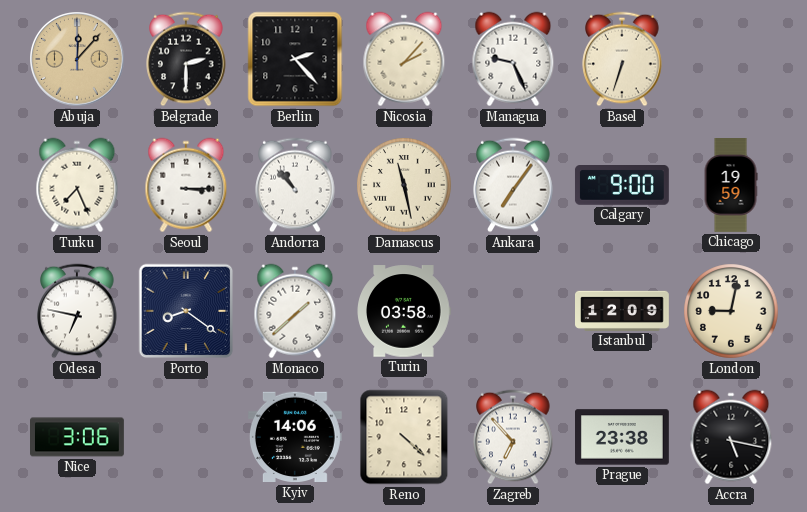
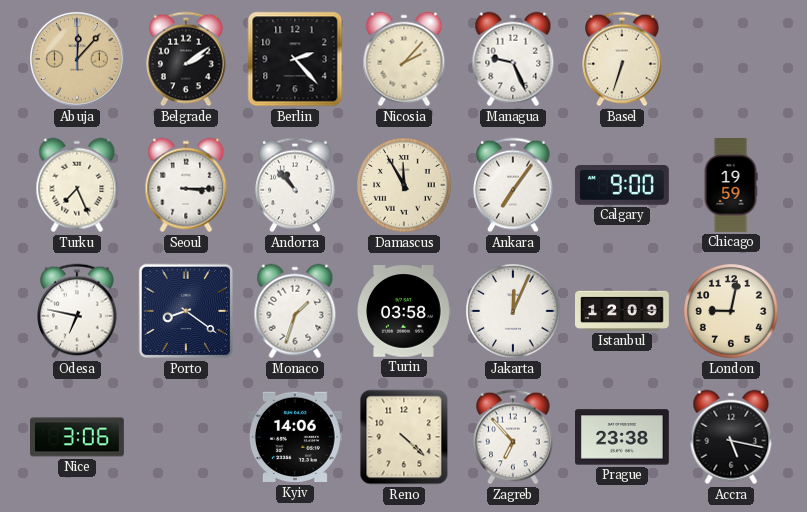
Belgrade: 2:30 -> 2:09 (186, 59)
Damascus: 11:28 -> 11:55 (404, 185)
Monaco: 1:38 -> 1:33 (295, 311)
Jakarta: none -> 12:04 (513, 311)
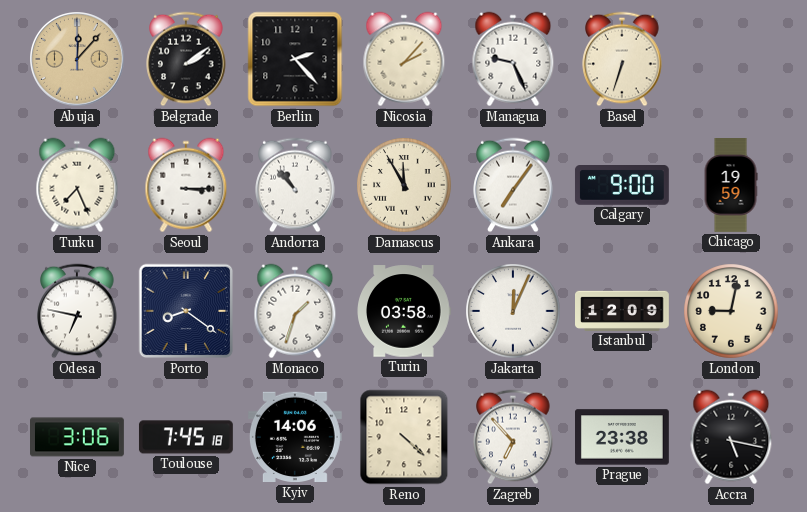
Toulouse: none -> 7:45 (186, 437)
